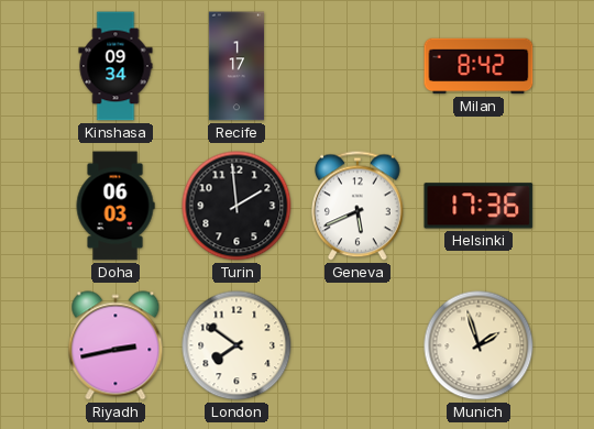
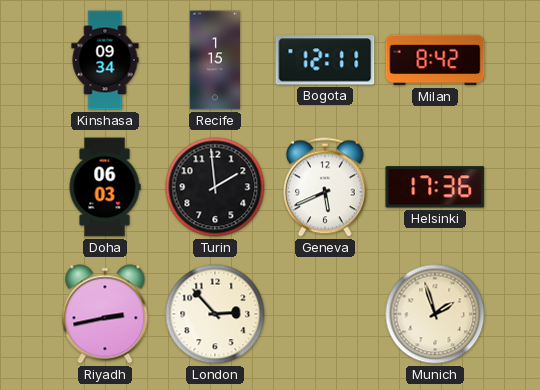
Recife: 1:17 -> 1:15 (214, 60)
Bogota: none -> 12:11 (325, 60)
London: 7:51 -> 2:53 (215, 314)
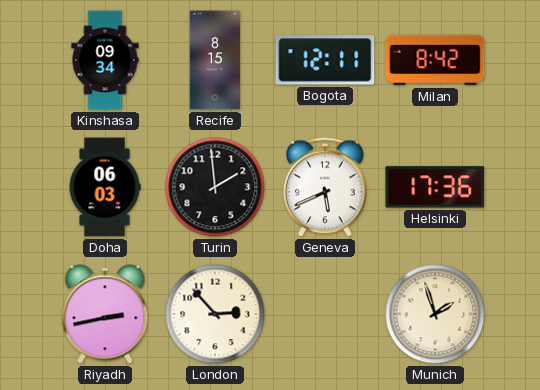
Recife: 1:15 -> 8:15 (214, 60)
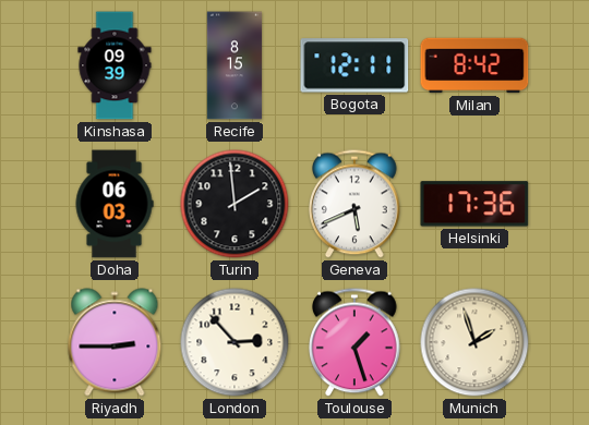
Kinshasa: 09:34 -> 09:39 (115, 65)
Riyadh: 2:43 -> 2:45 (115, 342)
Toulouse: none -> 1:27 (356, 342)
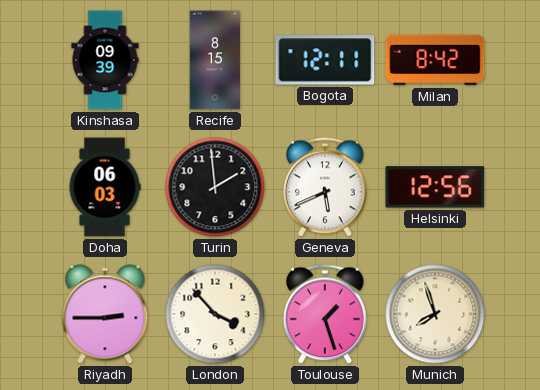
Helsinki: 17:36 -> 12:56 (435, 187)
London: 2:53 -> 3:53 (215, 314)
Munich: 1:57 -> 7:57 (435, 314)
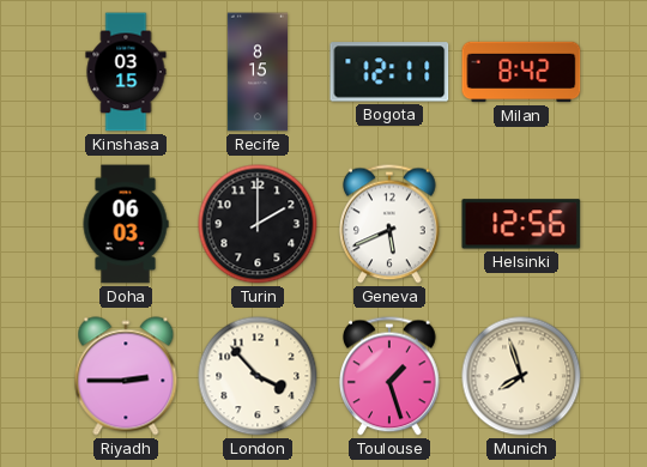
Kinshasa: 09:39 -> 03:15 (126, 72)
Turin: 1:59 -> 2:00 (258, 224)
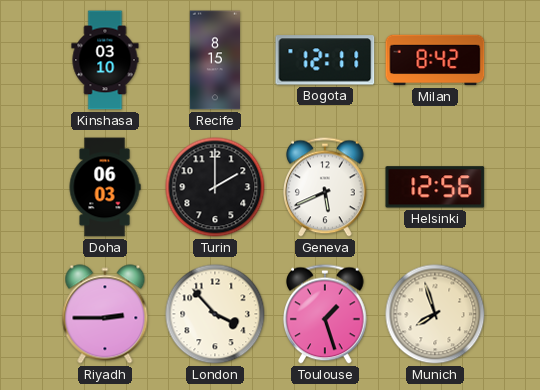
Kinshasa: 03:15 -> 03:10 (105, 60)
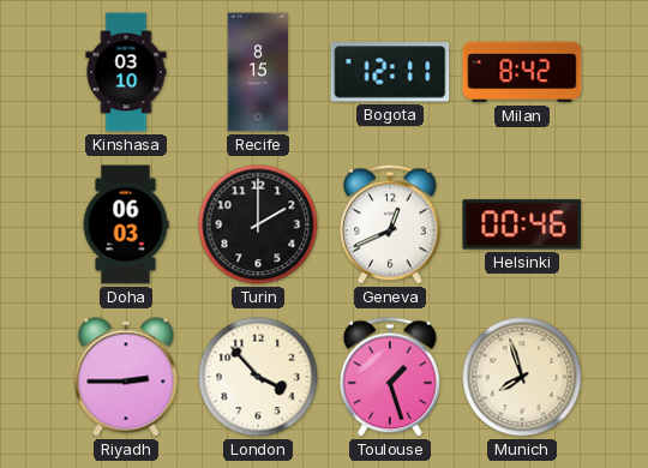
Geneva: 5:41 -> 12:41 (391, 224)
Helsinki: 12:56 -> 00:46 (522, 224)
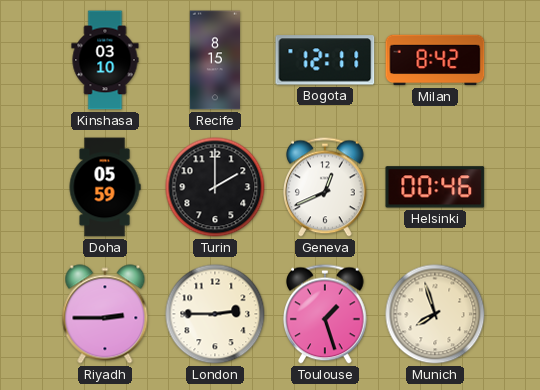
Doha: 06:03 -> 05:59 (105, 187)
London: 3:53 -> 2:45 (215, 314)
